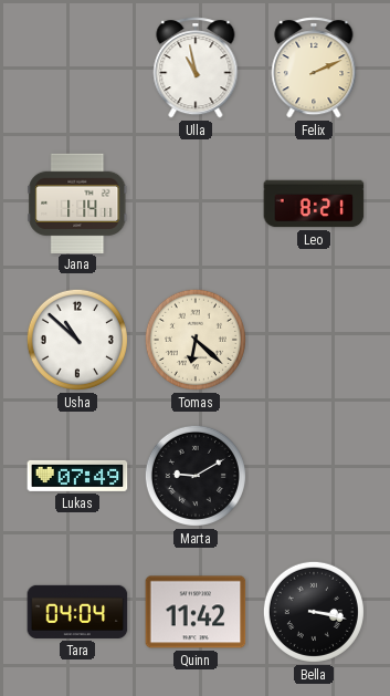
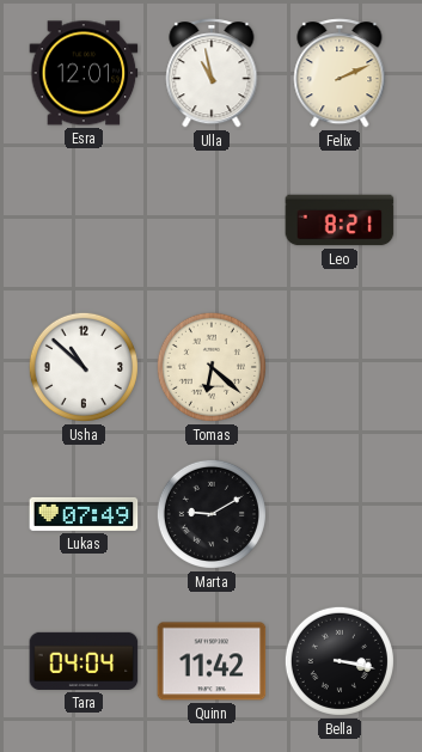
Esra: none -> 12:01 (84, 73)
Jana: 1:14 -> none (77, 202)
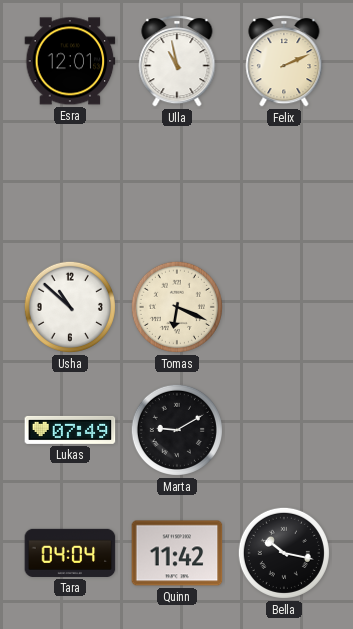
Leo: 8:21 -> none (340, 220)
Tomas: 6:22 -> 6:19 (177, 307)
Bella: 3:17 -> 10:17 (284, 553)
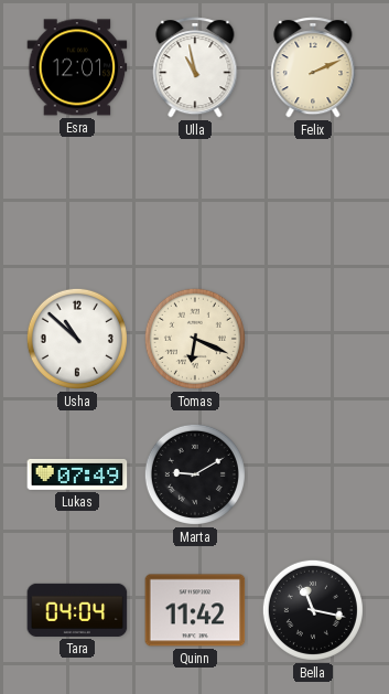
Bella: 10:17 -> 11:17 (313, 610)
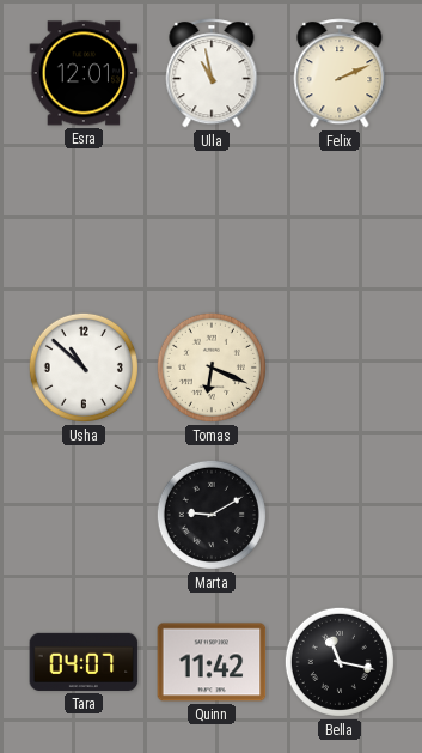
Lukas: 07:49 -> none (77, 474)
Tara: 04:04 -> 04:07 (84, 662)
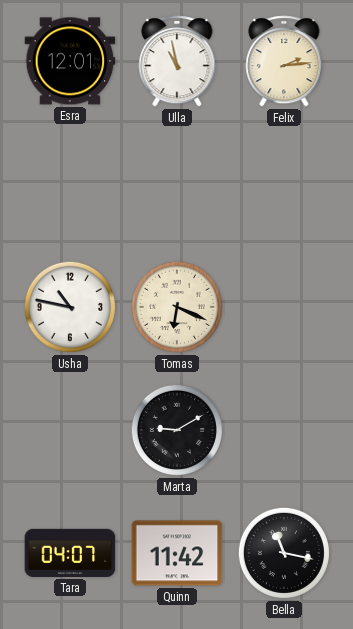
Felix: 2:11 -> 2:14 (284, 61)
Usha: 10:52 -> 10:47 (70, 307)
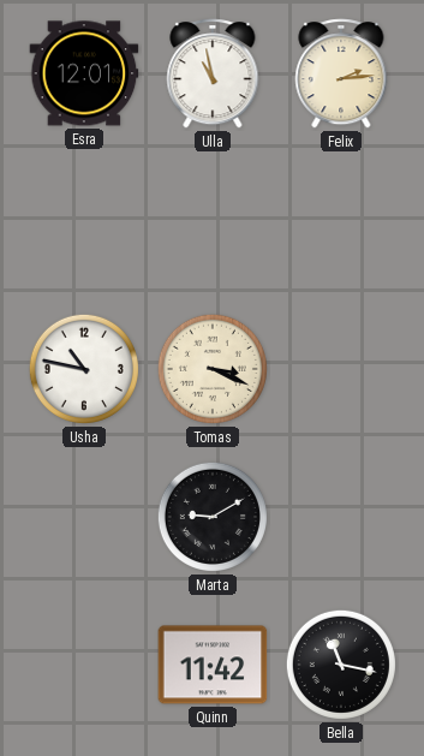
Tomas: 6:19 -> 3:19 (213, 369)
Tara: 04:07 -> none (70, 553)
